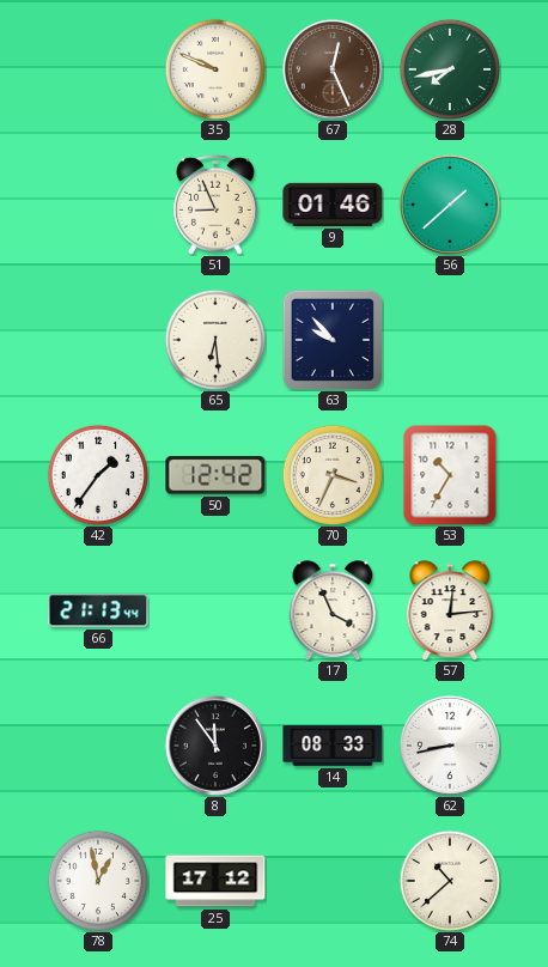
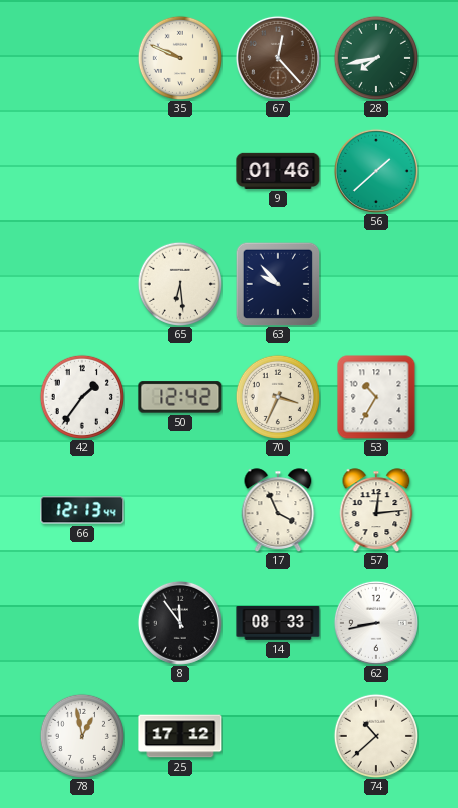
67: 12:26 -> 12:23 (278, 58)
51: 8:56 -> none (217, 205)
66: 21:13 -> 12:13 (82, 510)
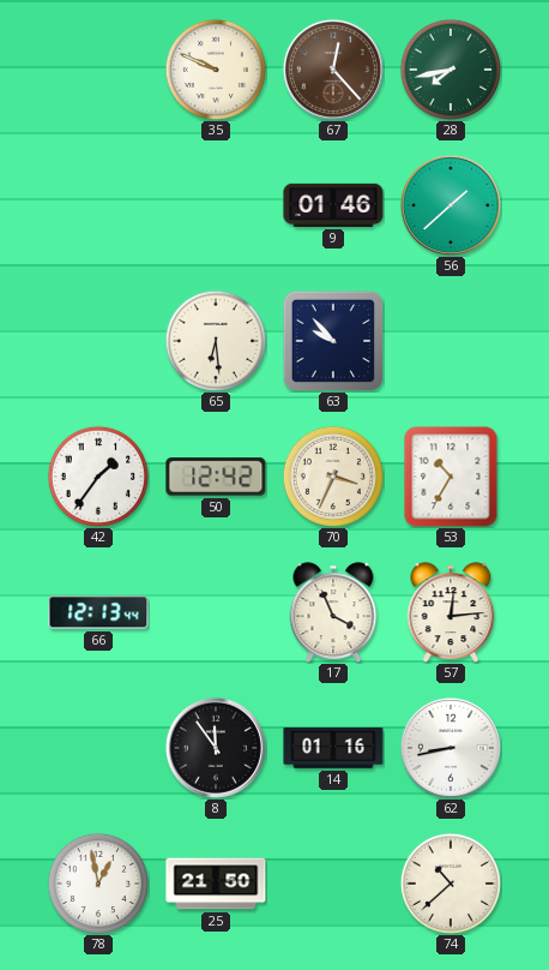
14: 08:33 -> 01:16 (333, 748)
25: 17:12 -> 21:50 (216, 884)
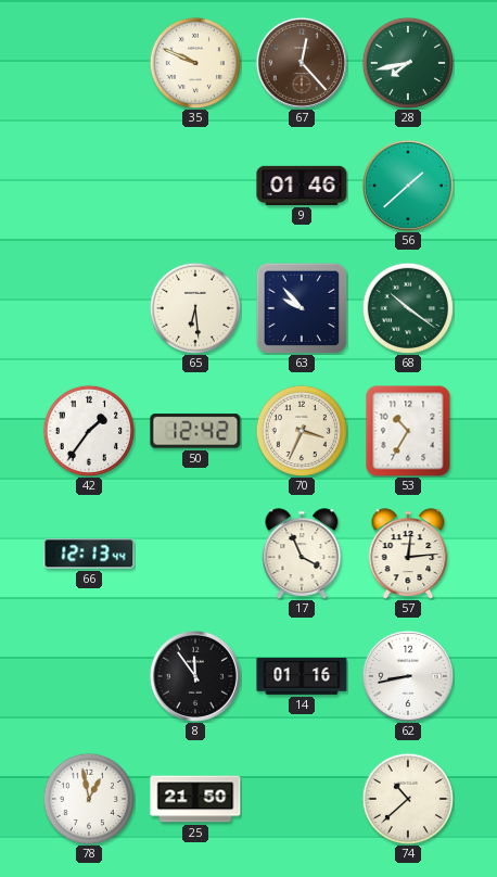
68: none -> 10:21 (407, 307)
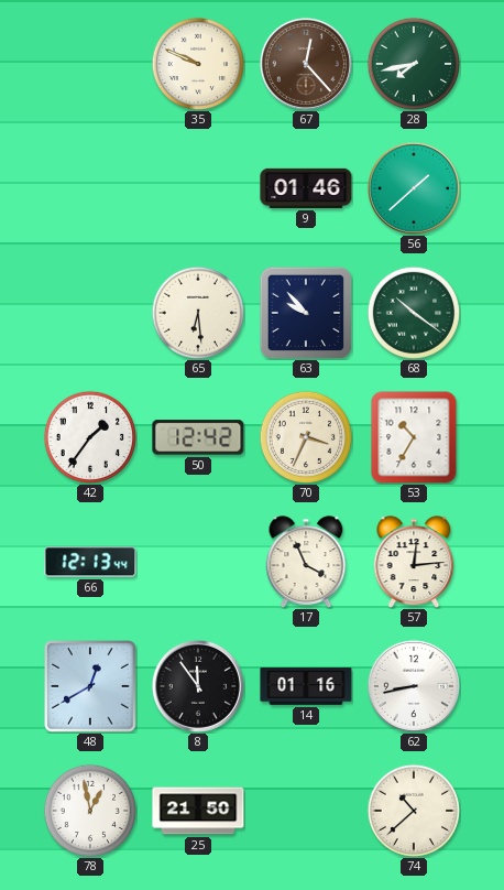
48: none -> 12:40 (90, 686)
